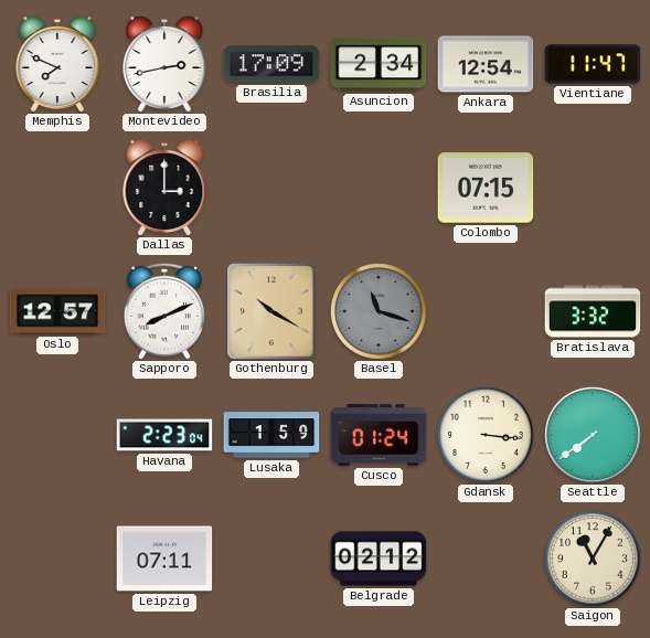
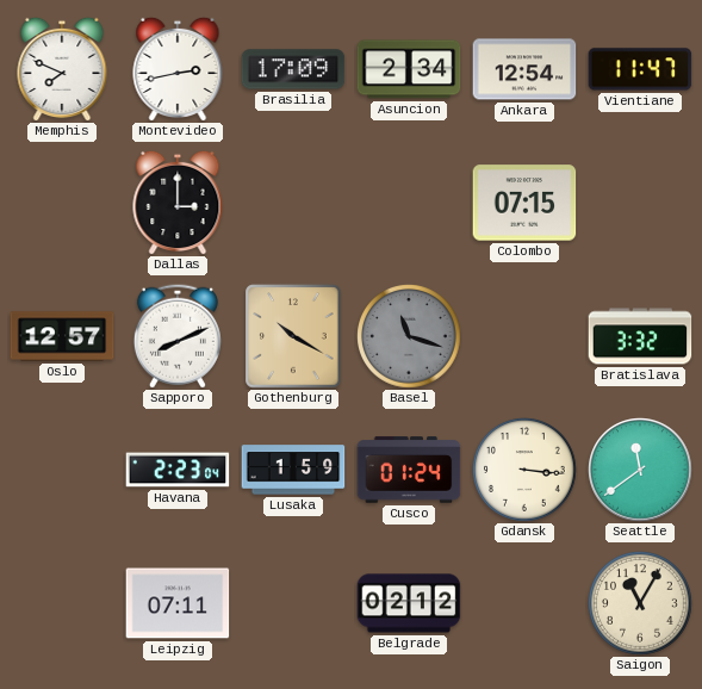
Seattle: 7:39 -> 11:39 (640, 470)
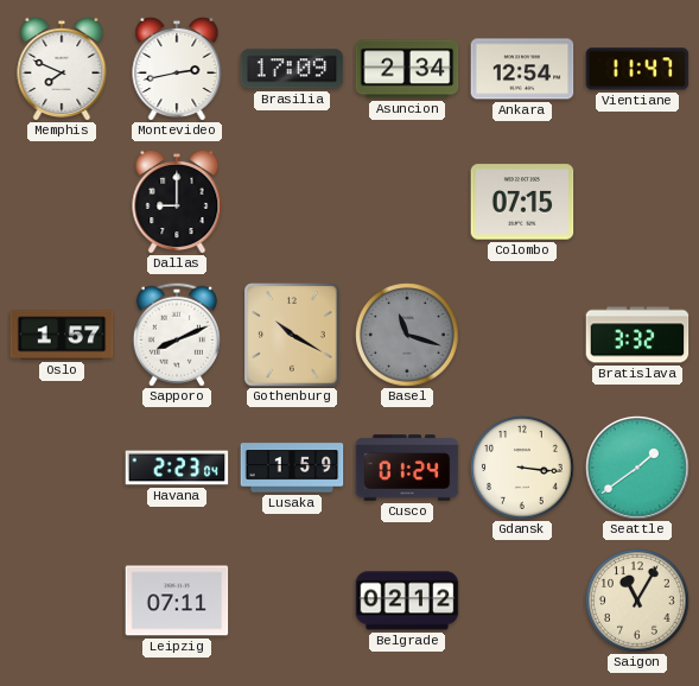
Dallas: 3:00 -> 9:00 (177, 202)
Oslo: 12:57 -> 1:57 (62, 335)
Seattle: 11:39 -> 1:39 (637, 468)
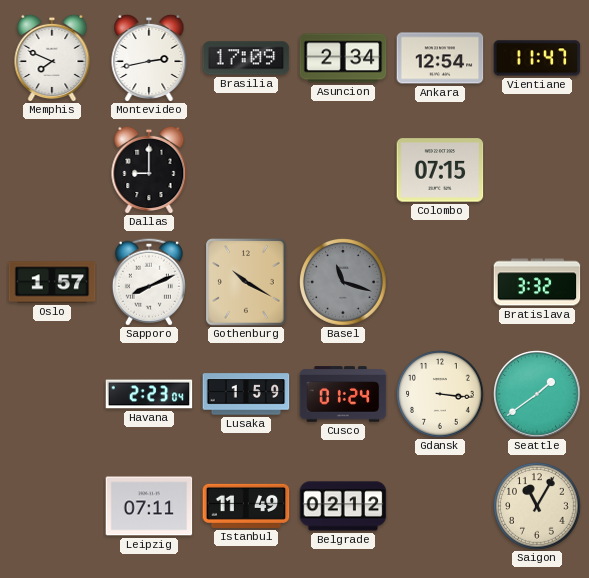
Istanbul: none -> 11:49 (246, 506)
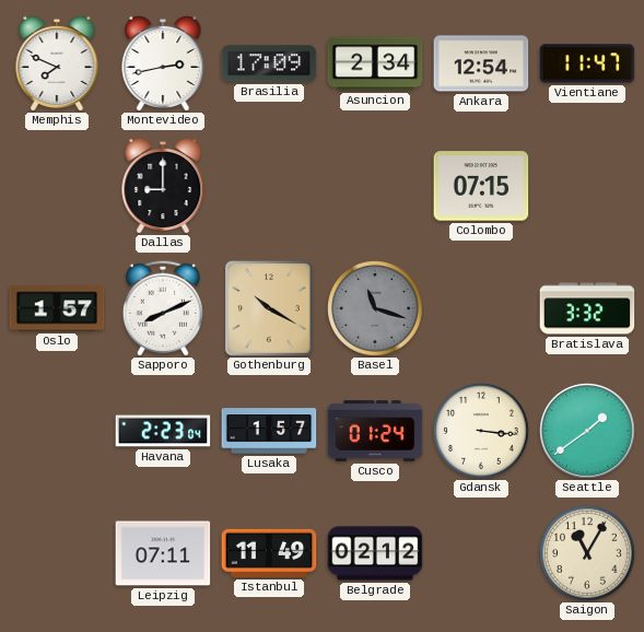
Lusaka: 1:59 -> 1:57 (269, 431)
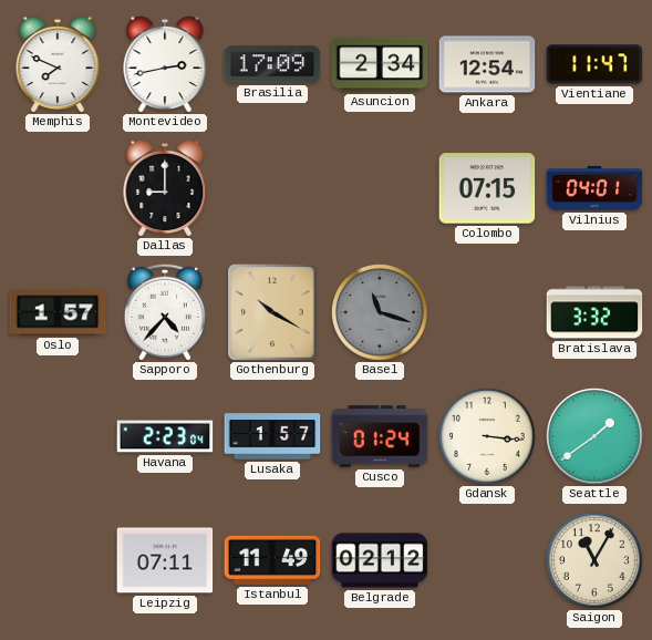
Vilnius: none -> 04:01 (594, 188)
Sapporo: 8:11 -> 4:37 (165, 312)
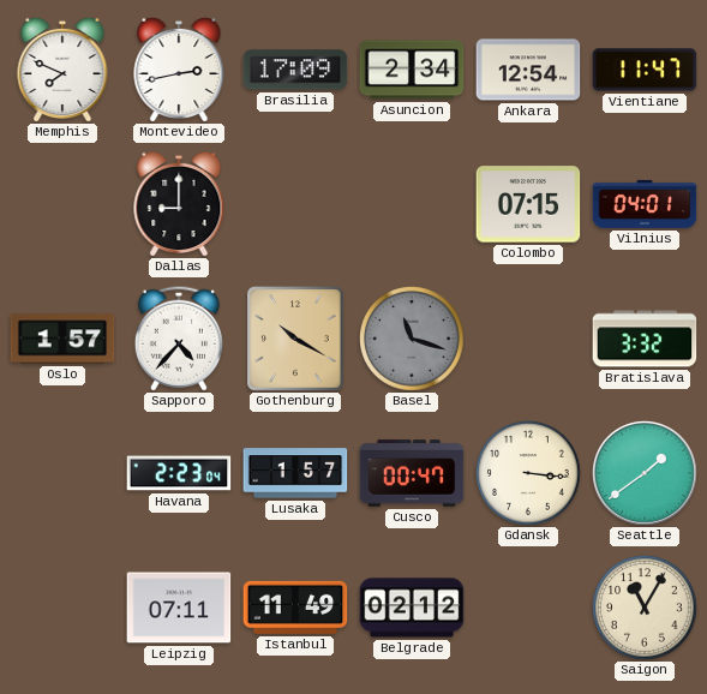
Cusco: 01:24 -> 00:47 (412, 473)
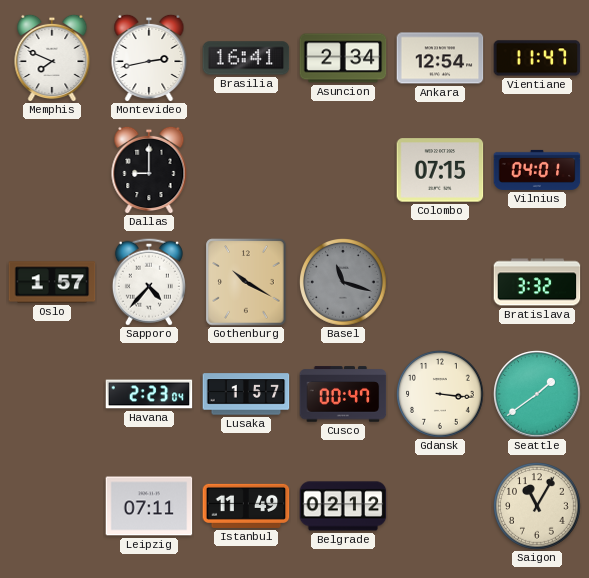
Brasilia: 17:09 -> 16:41 (246, 58)
